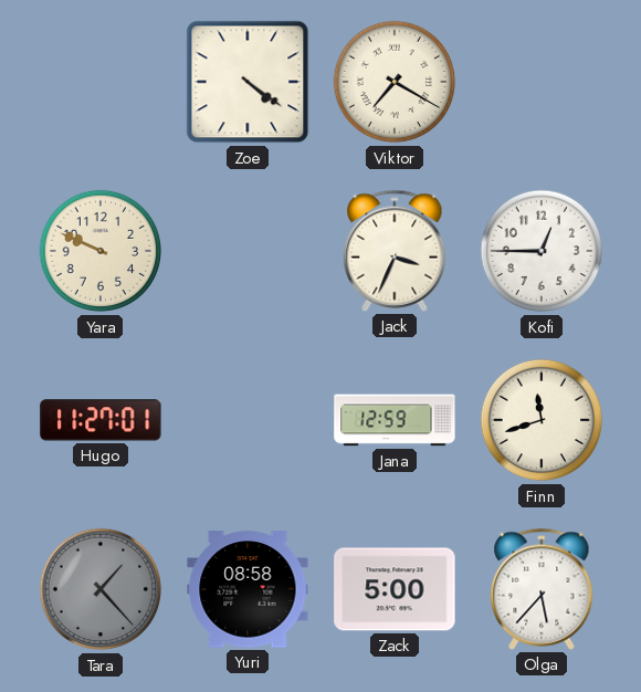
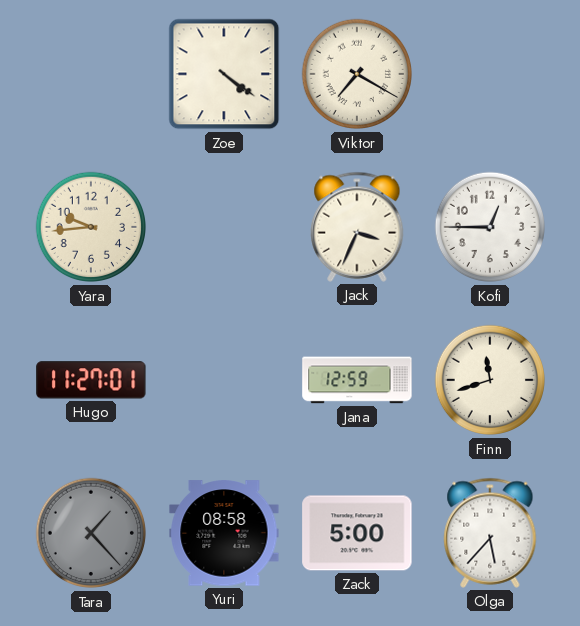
Yara: 9:49 -> 9:44 (91, 227)
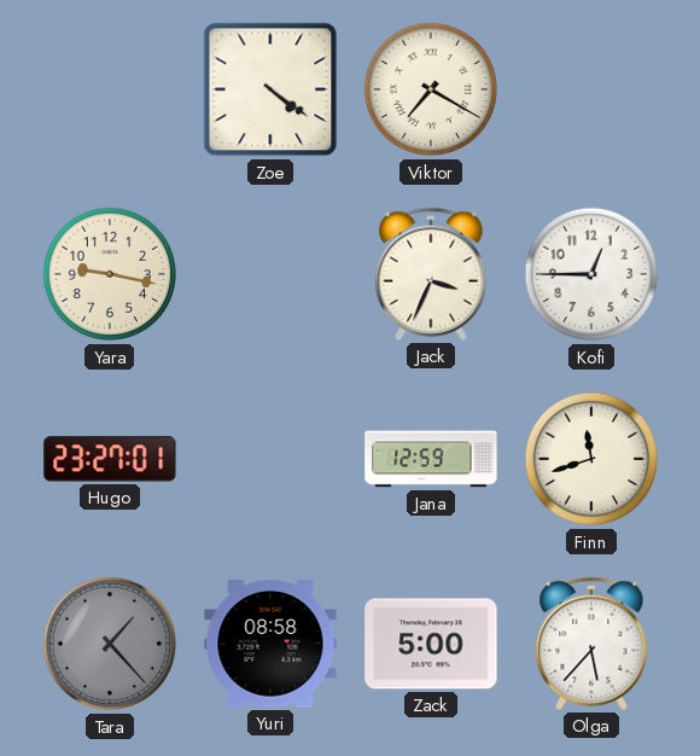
Yara: 9:44 -> 9:17 (110, 274)
Hugo: 11:27 -> 23:27 (110, 459)
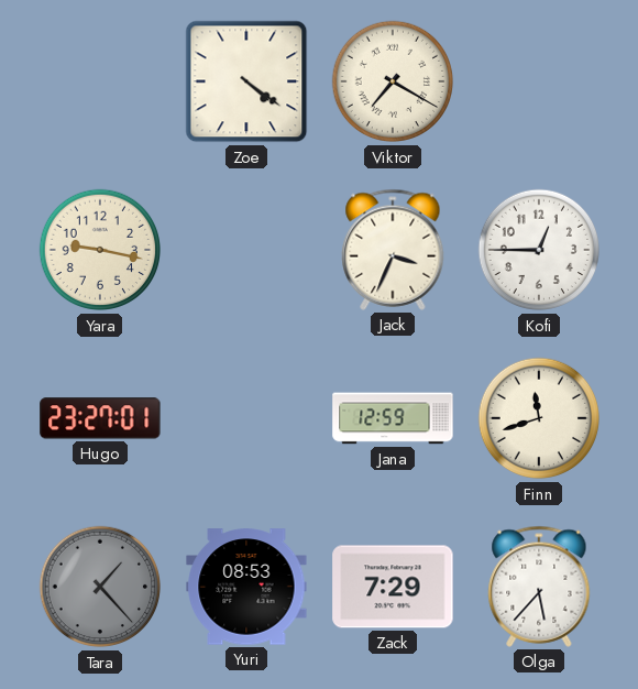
Yuri: 08:58 -> 08:53 (246, 587)
Zack: 5:00 -> 7:29 (393, 587)
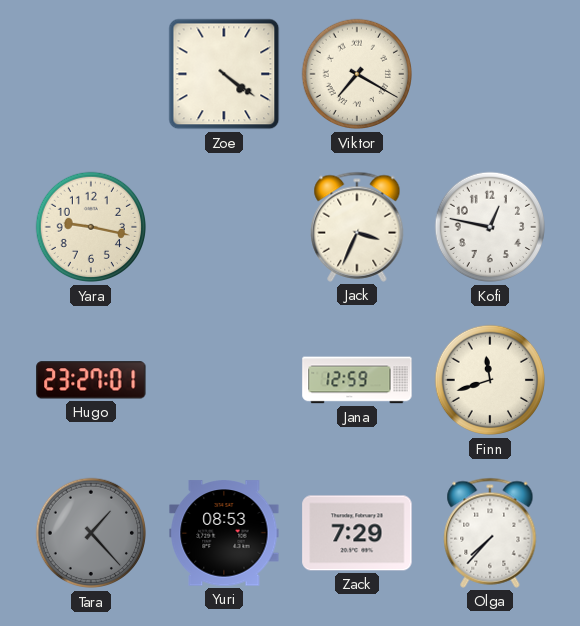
Kofi: 12:45 -> 12:47 (490, 227)
Olga: 5:37 -> 7:37 (490, 533)
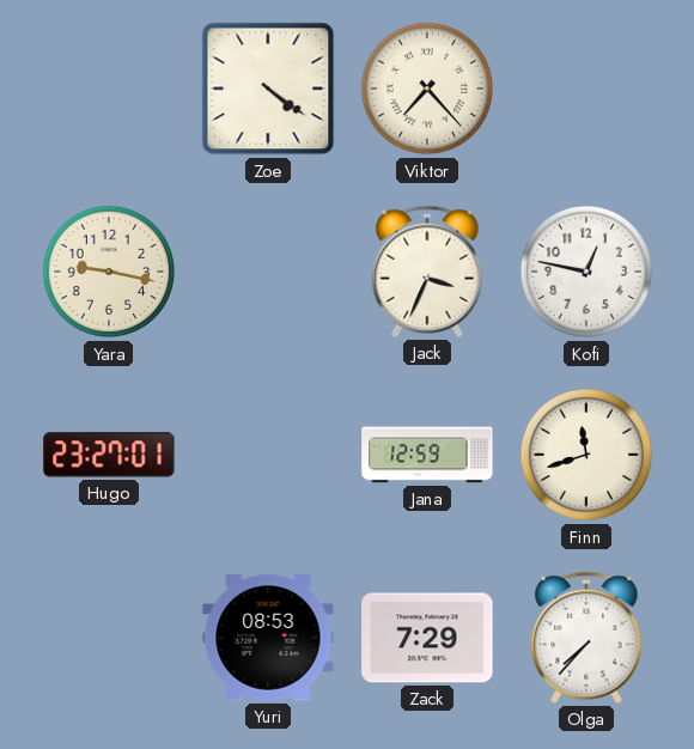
Viktor: 7:20 -> 7:23 (427, 89)
Tara: 1:23 -> none (91, 533)
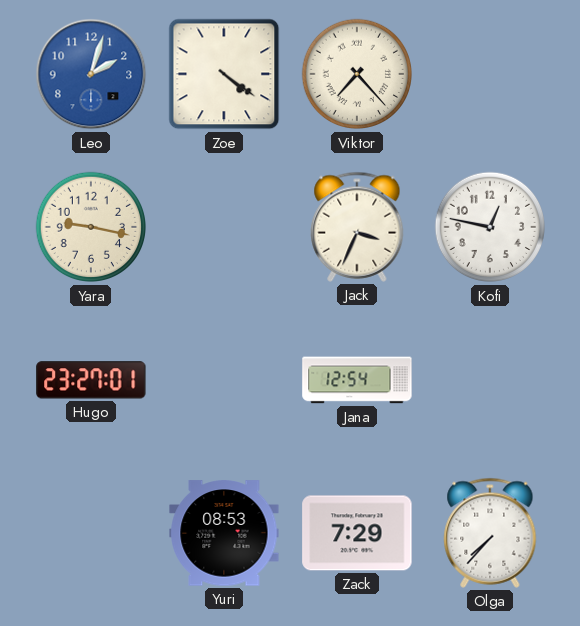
Leo: none -> 2:03 (91, 74)
Jana: 12:59 -> 12:54 (357, 380)
Finn: 11:42 -> none (586, 455)
